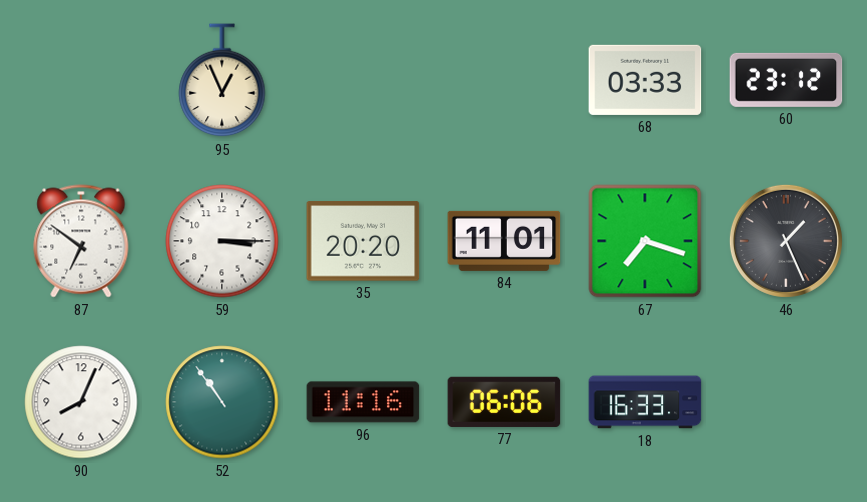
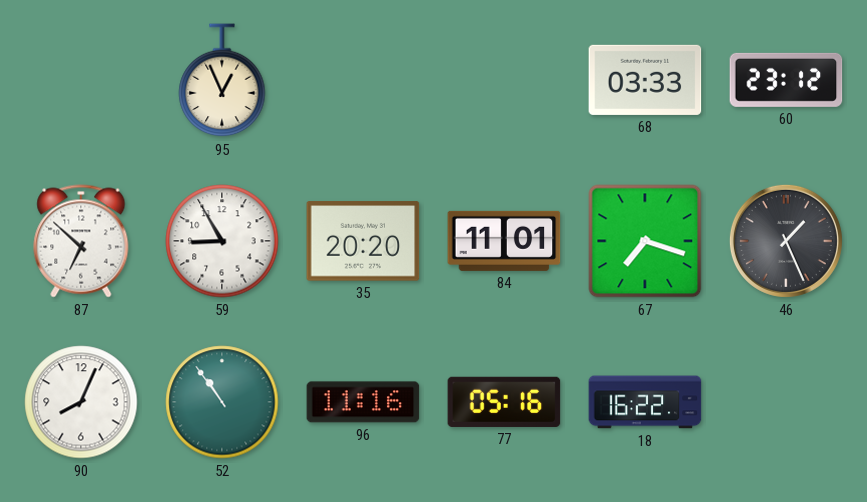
87: 6:51 -> 6:52 (81, 241)
59: 3:15 -> 8:55 (222, 241)
77: 06:06 -> 05:16 (504, 402)
18: 16:33 -> 16:22 (645, 402)
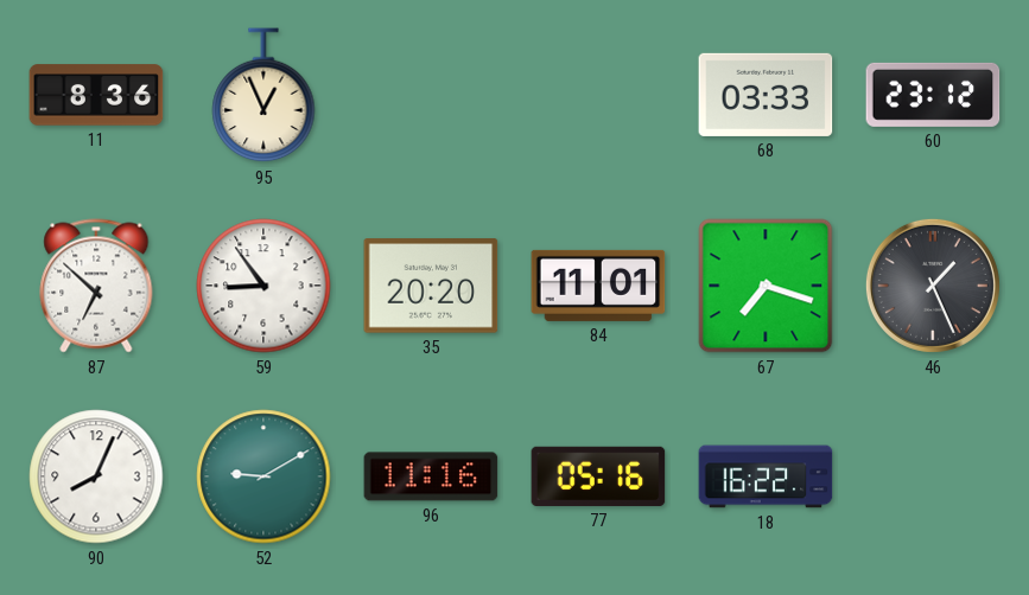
11: none -> 8:36 (96, 95)
59: 8:55 -> 8:54 (263, 286)
52: 10:54 -> 9:10 (263, 476)
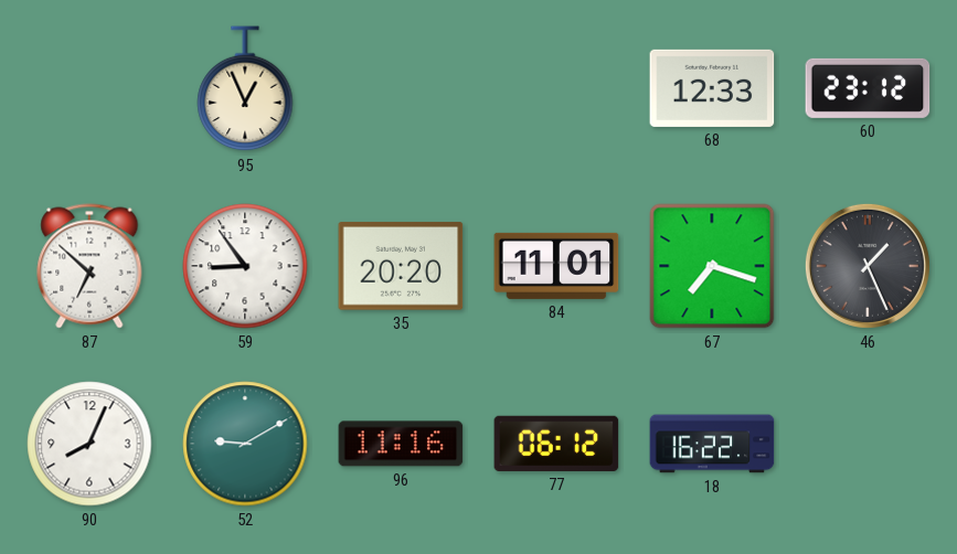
11: 8:36 -> none (96, 95)
68: 03:33 -> 12:33 (712, 88)
77: 05:16 -> 06:12 (556, 444)
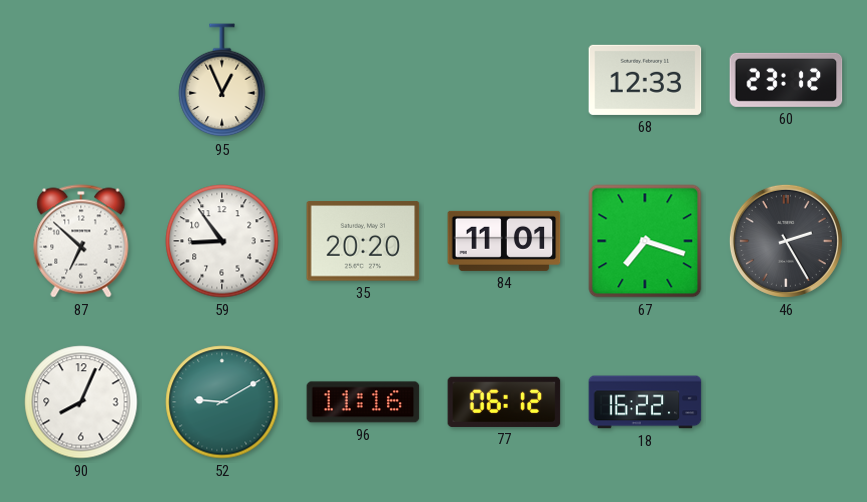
46: 1:26 -> 2:25 (786, 241)
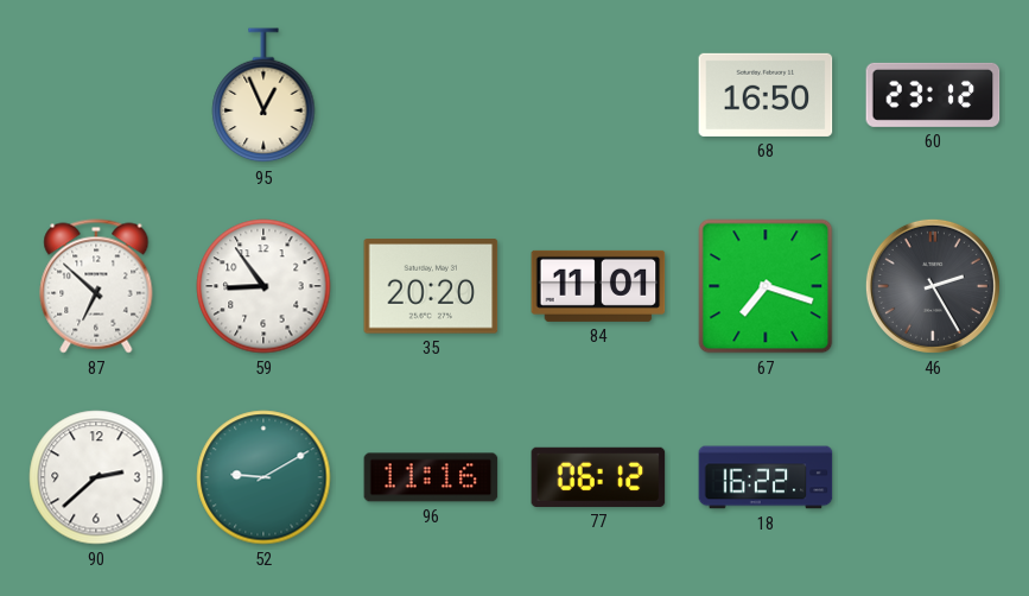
68: 12:33 -> 16:50 (766, 95)
90: 8:04 -> 2:38 (96, 477)
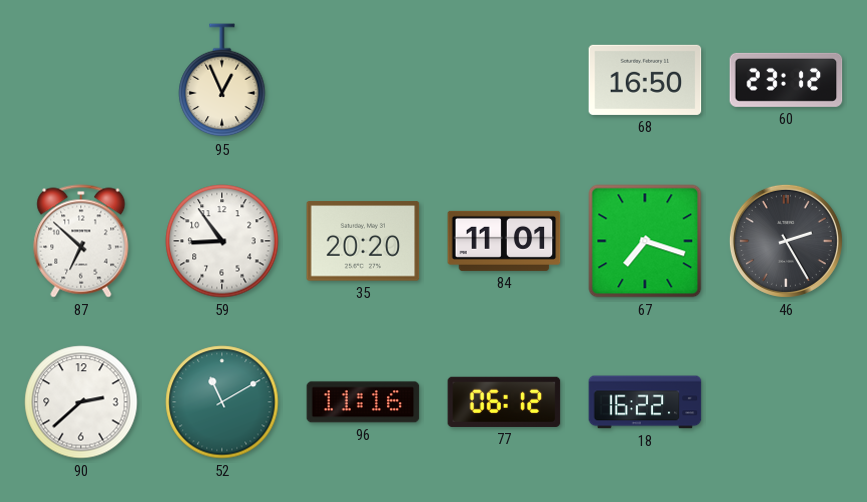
52: 9:10 -> 11:10 (222, 402)
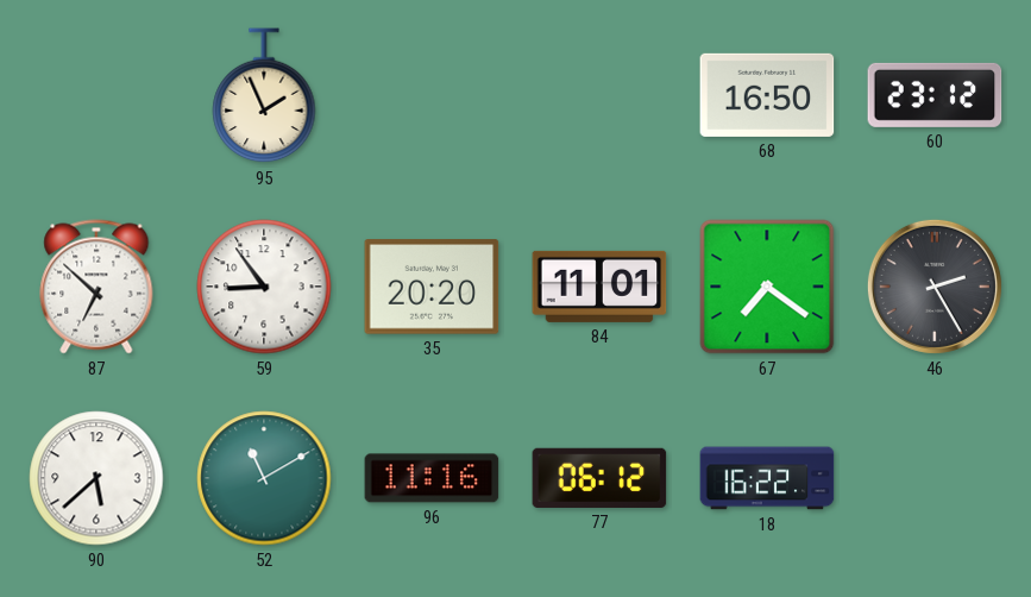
95: 12:56 -> 1:56 (264, 96)
67: 7:18 -> 7:21 (767, 287)
90: 2:38 -> 5:38 (96, 478)
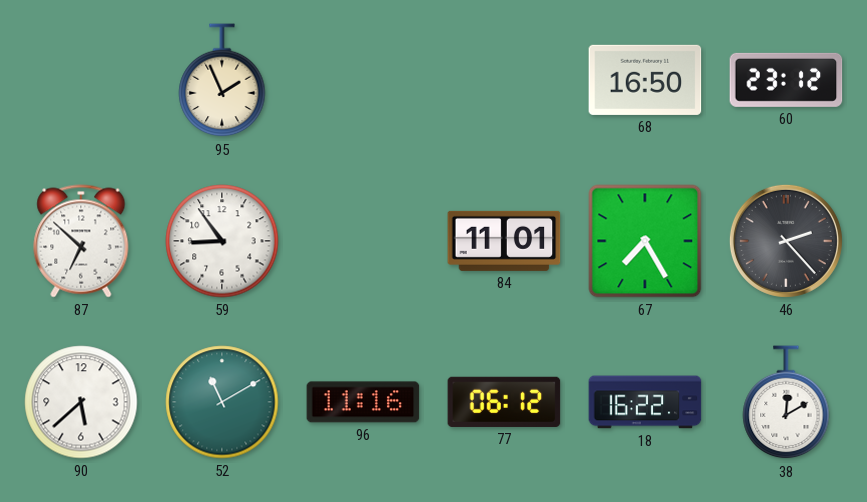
35: 20:20 -> none (432, 287)
67: 7:21 -> 7:25 (645, 241)
46: 2:25 -> 2:23 (786, 241)
38: none -> 12:10 (786, 403)
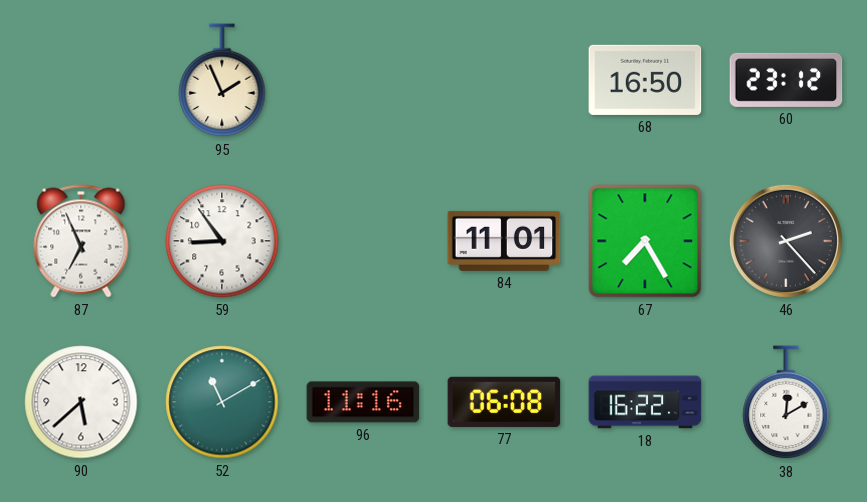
87: 6:52 -> 6:56 (81, 241)
77: 06:12 -> 06:08 (504, 402)
